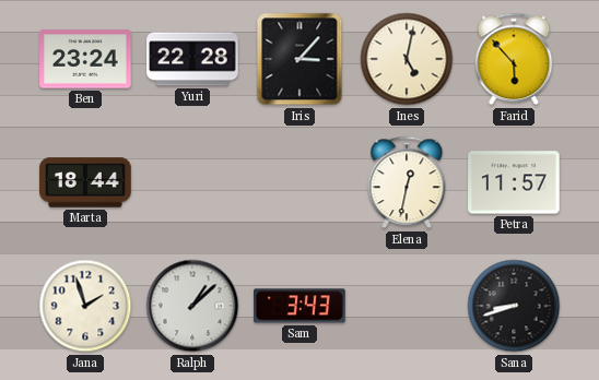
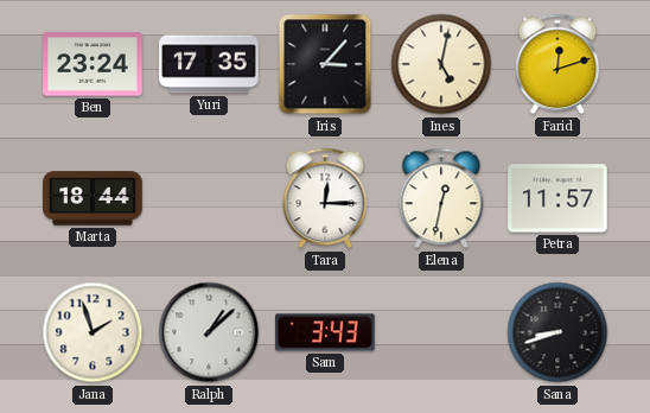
Yuri: 22:28 -> 17:35 (209, 64)
Farid: 5:53 -> 12:12 (557, 64)
Tara: none -> 12:15 (325, 198)
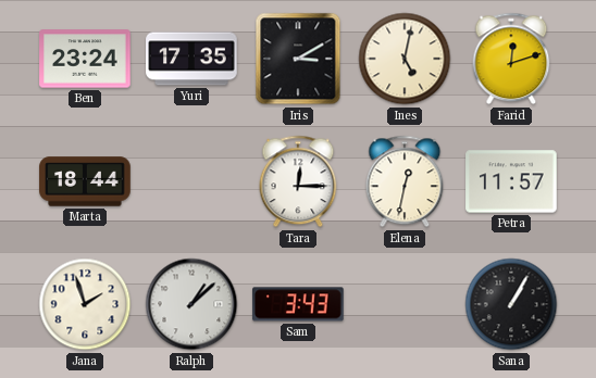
Iris: 3:07 -> 3:10 (298, 59)
Sana: 8:42 -> 1:05 (511, 304)
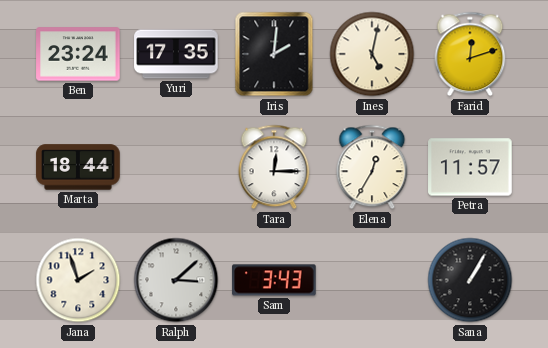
Iris: 3:10 -> 2:01 (274, 54)
Elena: 12:32 -> 12:35 (372, 167)
Ralph: 1:08 -> 3:08 (176, 280)
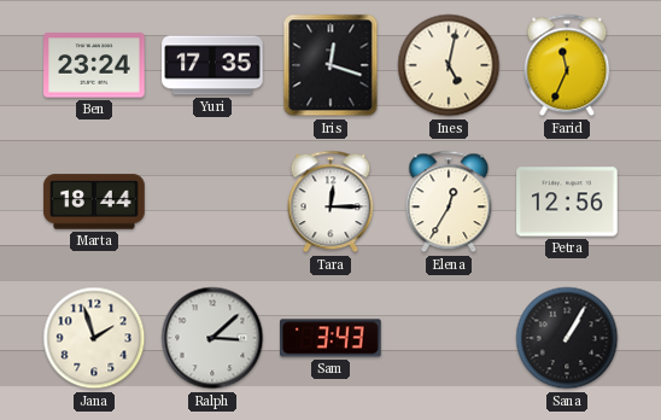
Iris: 2:01 -> 12:18 (330, 65)
Farid: 12:12 -> 11:34 (567, 65)
Petra: 11:57 -> 12:56 (567, 202)
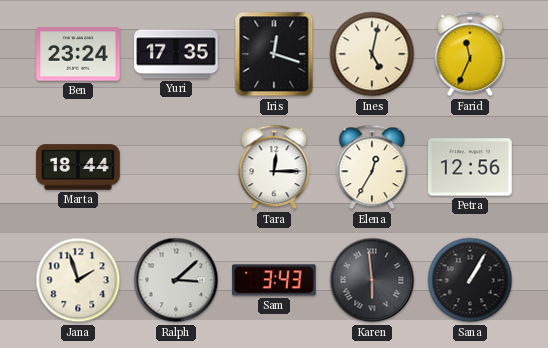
Karen: none -> 5:59 (372, 280)
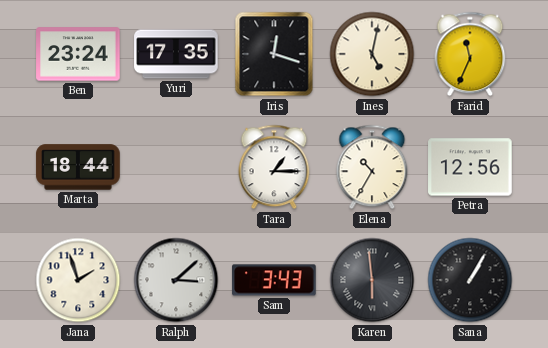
Tara: 12:15 -> 1:15 (274, 167)
Elena: 12:35 -> 10:35 (372, 167)
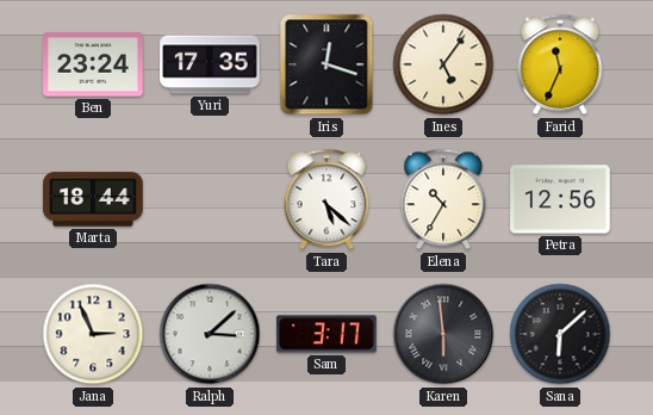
Ines: 5:02 -> 5:06 (443, 64)
Tara: 1:15 -> 5:22 (326, 199)
Jana: 1:57 -> 2:56 (93, 334)
Sam: 3:43 -> 3:17 (326, 334)
Sana: 1:05 -> 6:08 (560, 334)
